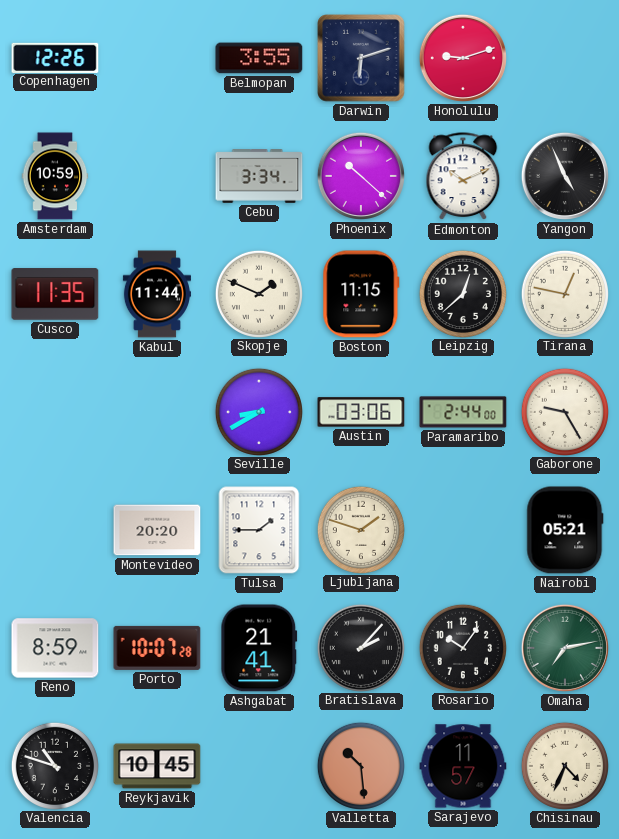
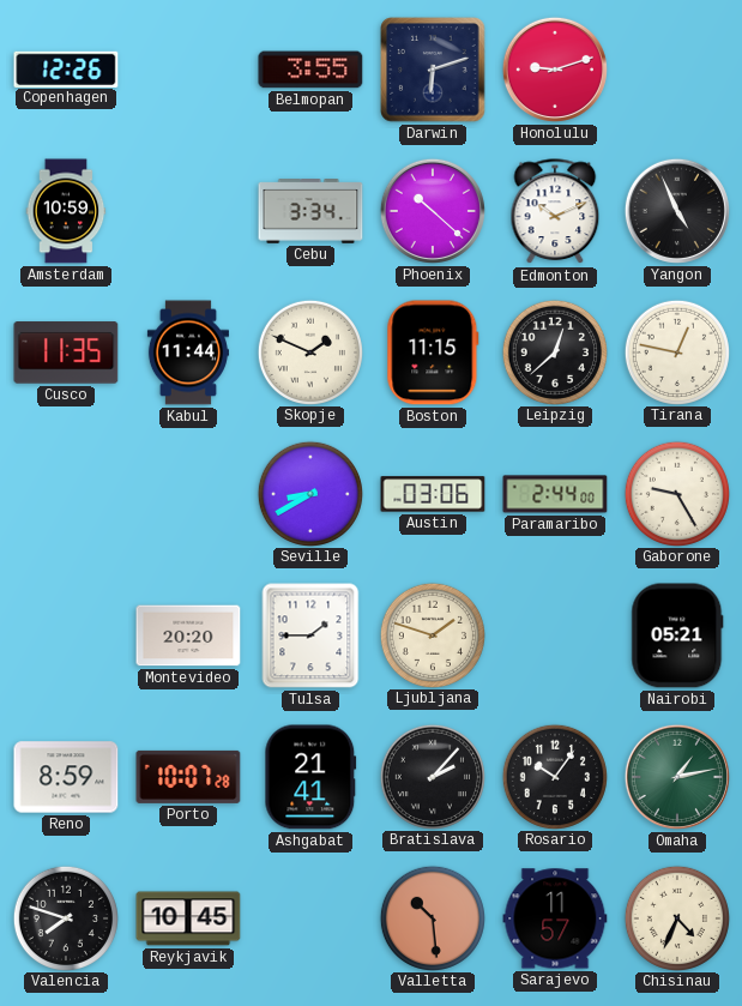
Omaha: 7:13 -> 1:13 (677, 777)
Valencia: 10:48 -> 7:48 (65, 917)
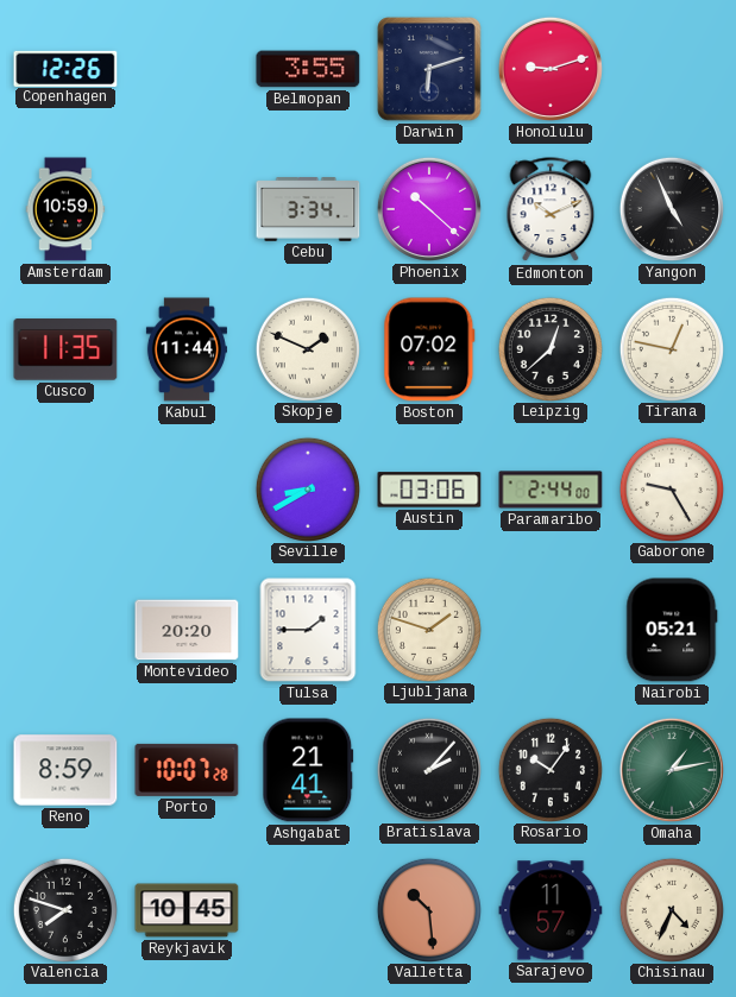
Boston: 11:15 -> 07:02 (429, 349)
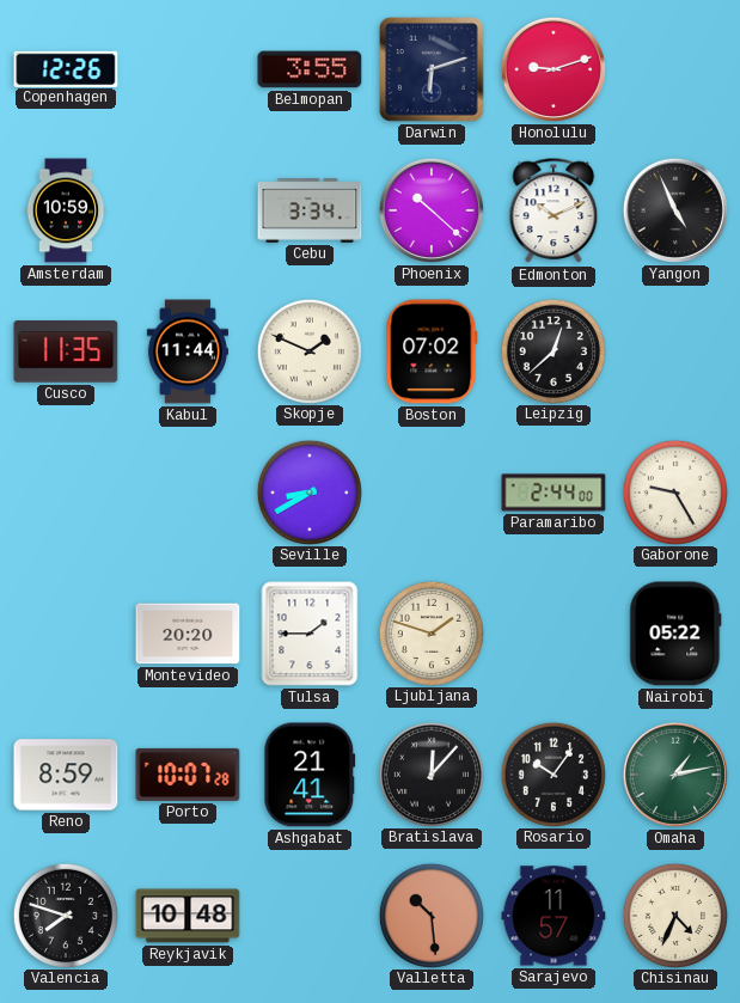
Tirana: 12:47 -> none (671, 348)
Austin: 03:06 -> none (429, 490)
Nairobi: 05:21 -> 05:22 (675, 634)
Bratislava: 2:07 -> 12:07 (430, 773)
Reykjavik: 10:45 -> 10:48 (188, 916)
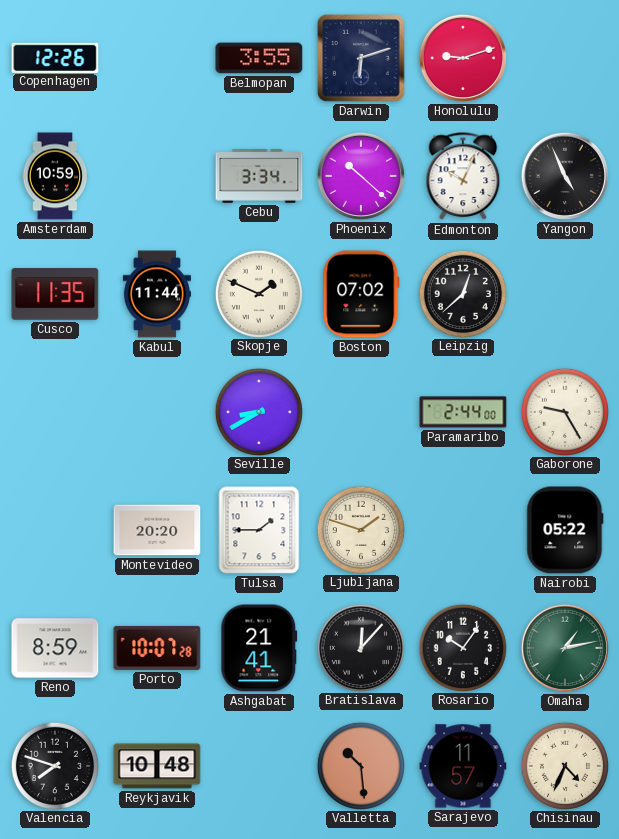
Edmonton: 10:11 -> 10:04 (463, 177)
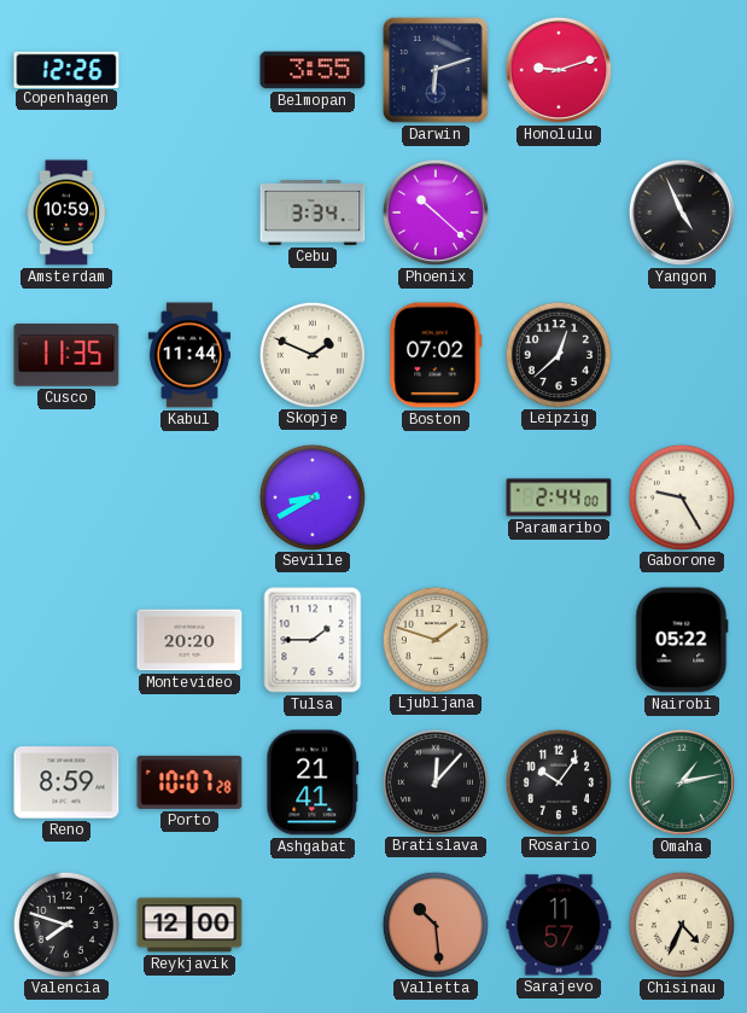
Edmonton: 10:04 -> none (463, 177)
Reykjavik: 10:48 -> 12:00 (189, 925)
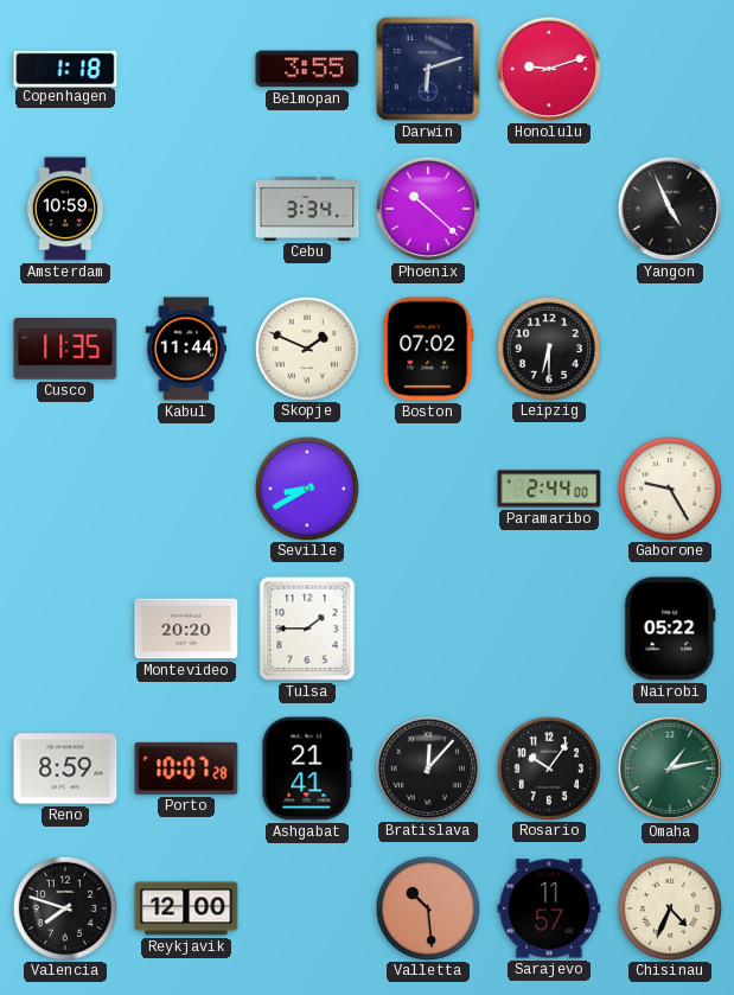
Copenhagen: 12:26 -> 1:18 (65, 68)
Leipzig: 12:38 -> 6:30 (548, 347)
Ljubljana: 1:48 -> none (434, 639)
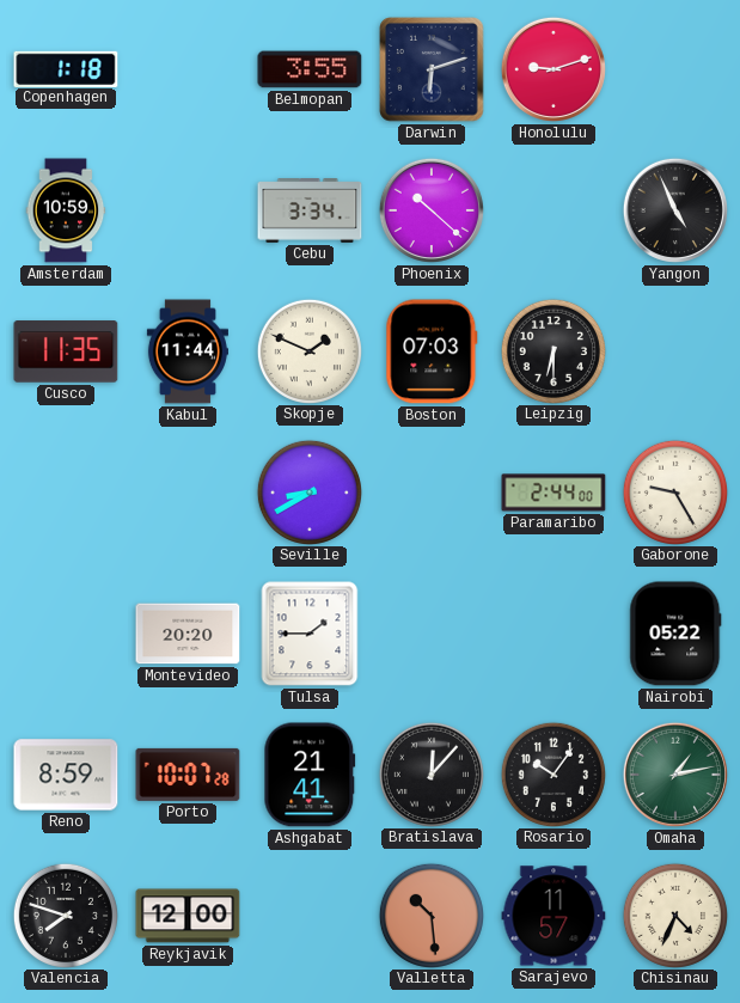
Boston: 07:02 -> 07:03 (432, 351)
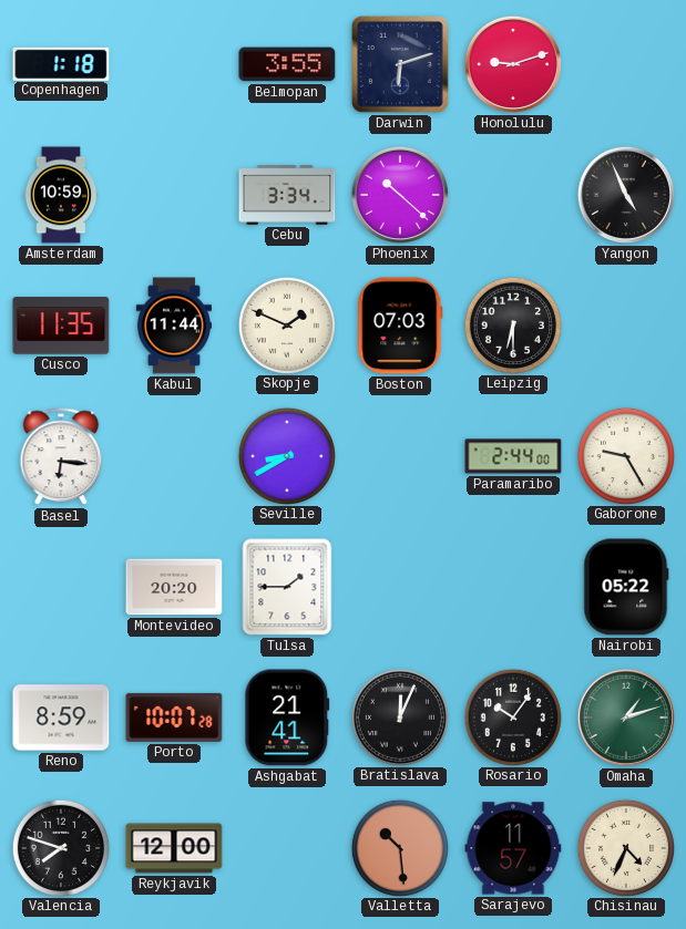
Basel: none -> 6:16 (61, 457)
Bratislava: 12:07 -> 12:04 (399, 716)
Omaha: 1:13 -> 1:12 (626, 718)
